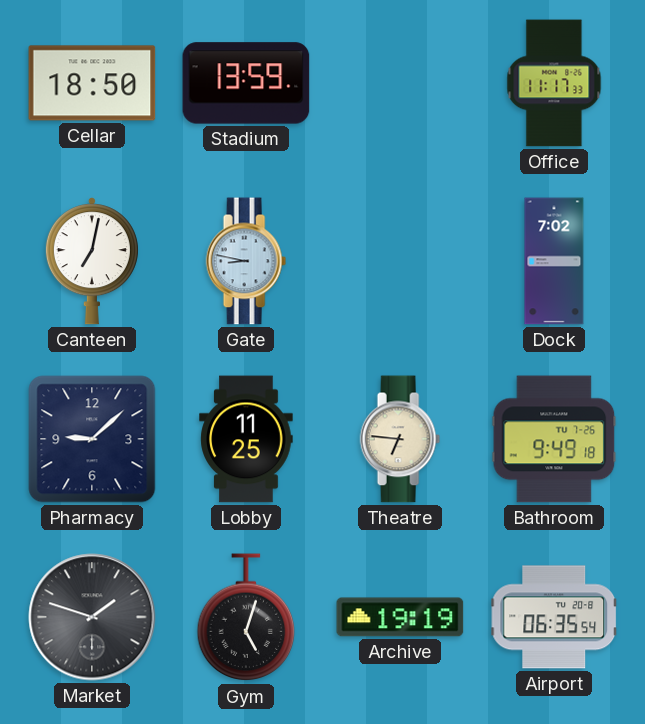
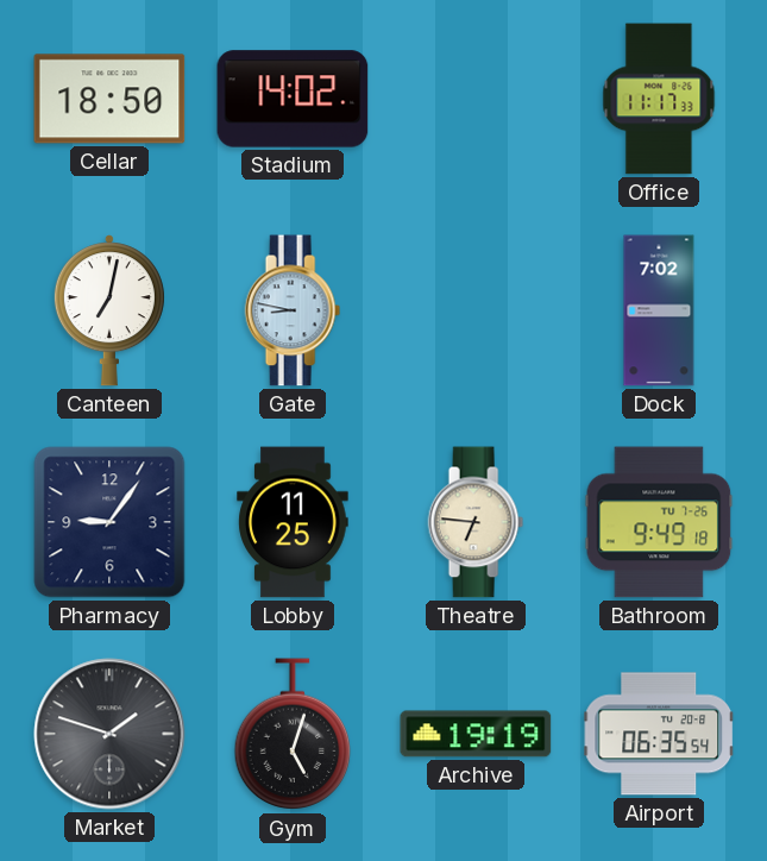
Stadium: 13:59 -> 14:02 (293, 99)
Pharmacy: 9:08 -> 9:06 (109, 522)
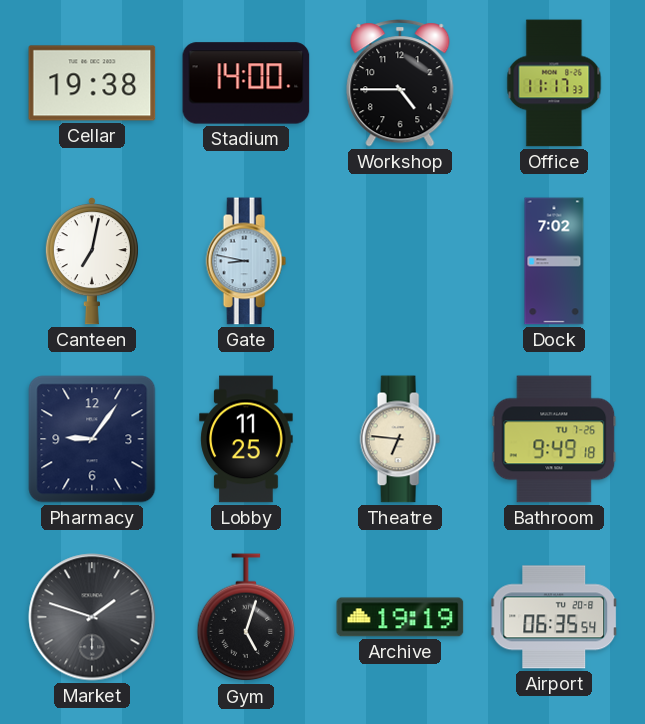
Cellar: 18:50 -> 19:38 (92, 83)
Stadium: 14:02 -> 14:00 (246, 83)
Workshop: none -> 4:45 (400, 83)
